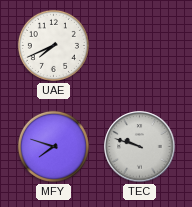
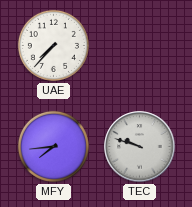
UAE: 7:41 -> 7:37 (53, 45)
MFY: 7:48 -> 7:44 (53, 146)
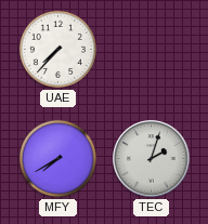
MFY: 7:44 -> 7:40 (57, 158)
TEC: 9:48 -> 2:03 (152, 159)
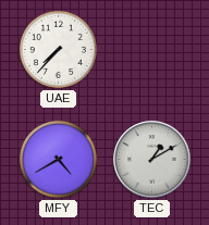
MFY: 7:40 -> 4:40 (58, 159)
TEC: 2:03 -> 1:10 (152, 160)
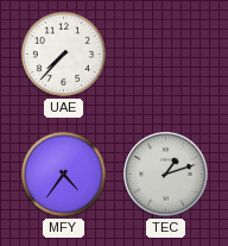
MFY: 4:40 -> 4:36 (63, 174)
TEC: 1:10 -> 1:12 (166, 175)
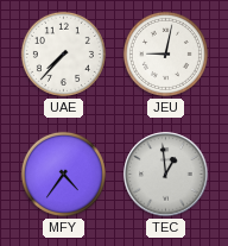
JEU: none -> 9:02 (165, 53)
TEC: 1:12 -> 12:59 (166, 175)
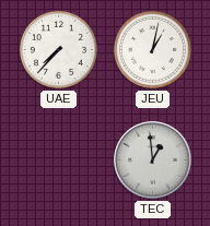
JEU: 9:02 -> 1:02 (152, 49)
MFY: 4:36 -> none (63, 174)
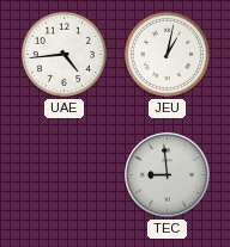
UAE: 7:37 -> 4:44 (63, 54)
TEC: 12:59 -> 8:59 (168, 175)
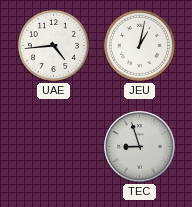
TEC: 8:59 -> 8:57 (140, 147)
